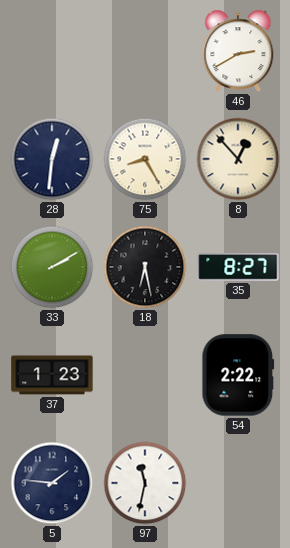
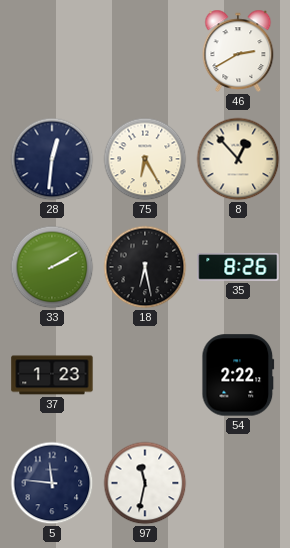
75: 8:25 -> 6:25 (145, 159)
35: 8:27 -> 8:26 (238, 268)
5: 1:46 -> 11:46 (52, 483)
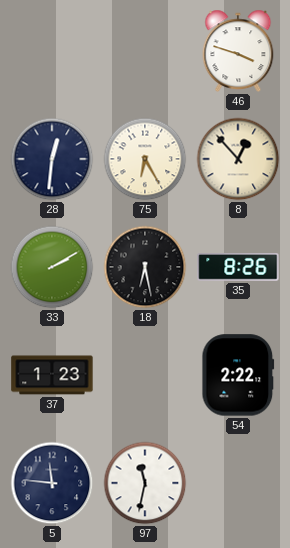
46: 2:40 -> 3:48 (238, 51)
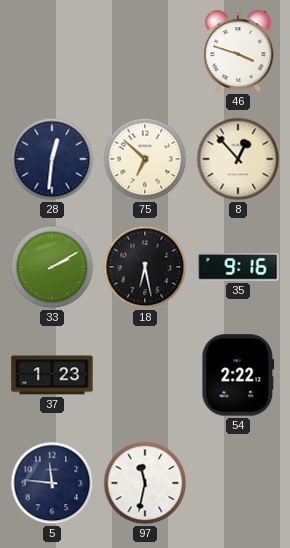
75: 6:25 -> 6:52 (145, 159)
35: 8:26 -> 9:16 (238, 268)
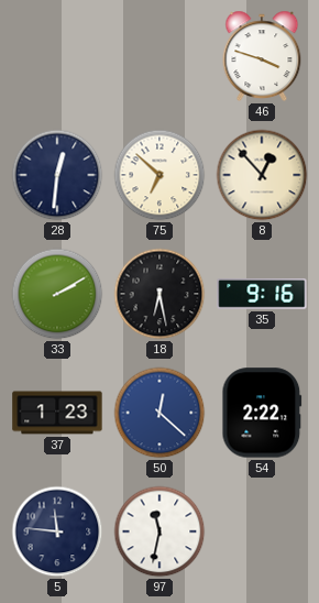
50: none -> 12:22 (159, 413)
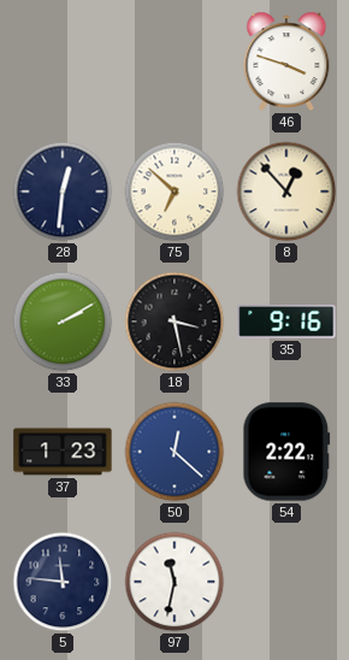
18: 6:28 -> 3:28 (174, 322)
